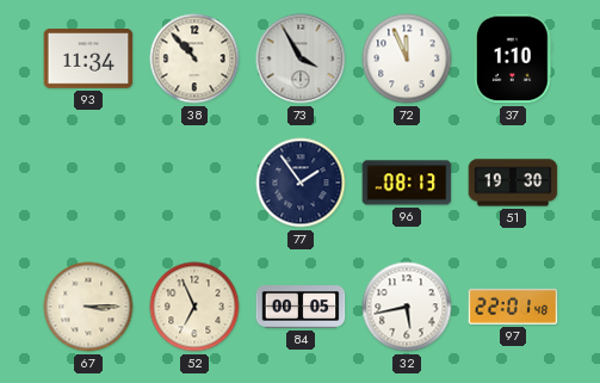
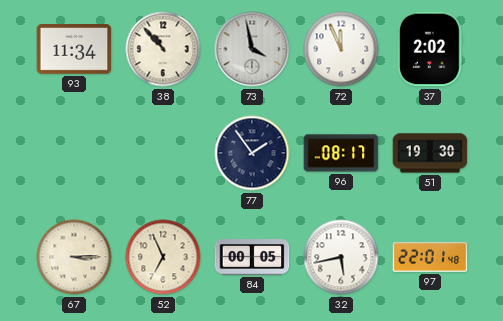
73: 3:55 -> 3:58 (252, 49)
37: 1:10 -> 2:02 (430, 49)
96: 08:13 -> 08:17 (341, 153)
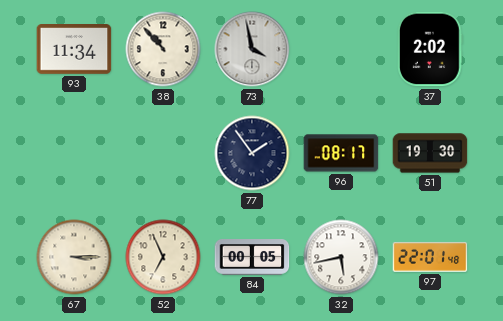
72: 11:56 -> none (341, 49)
